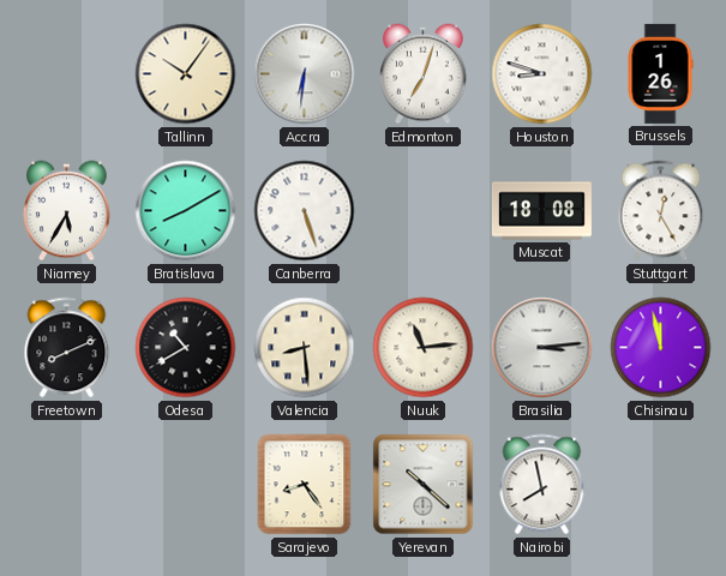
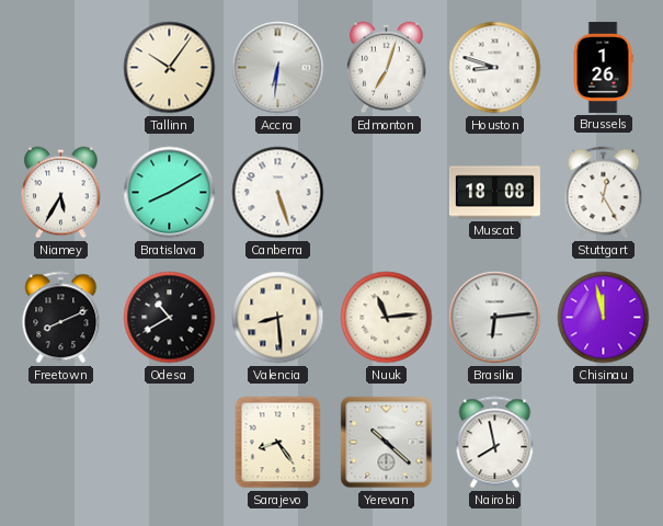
Brasilia: 3:14 -> 6:14 (495, 318)
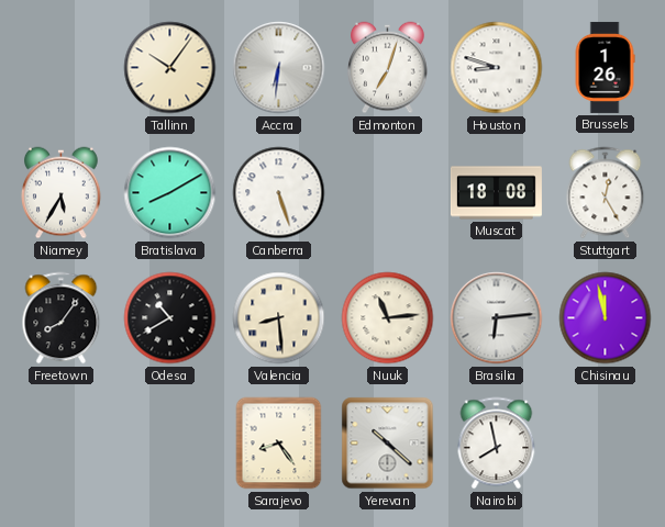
Freetown: 8:11 -> 8:06 (62, 318)
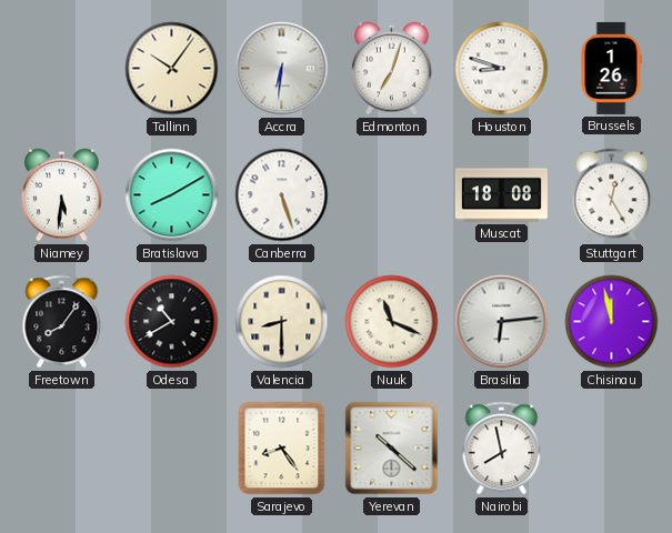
Niamey: 5:35 -> 5:31 (62, 195)
Valencia: 8:29 -> 8:30 (282, 322)
Nuuk: 11:14 -> 11:19 (392, 322)
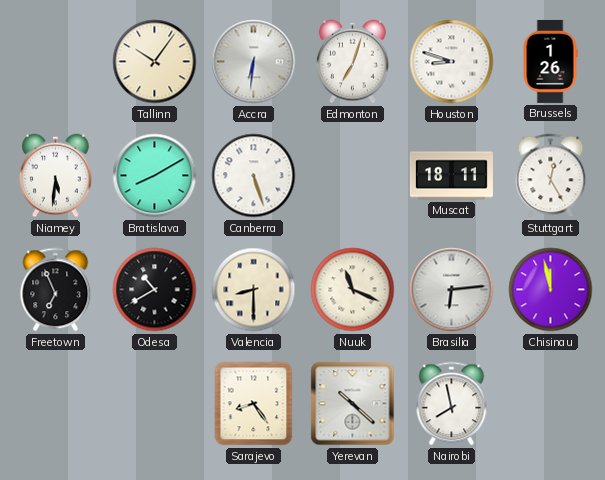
Muscat: 18:08 -> 18:11 (451, 176)
Freetown: 8:06 -> 6:56 (56, 290)
